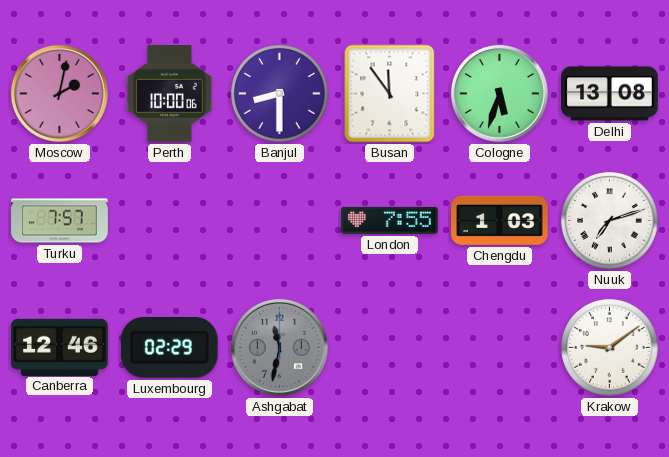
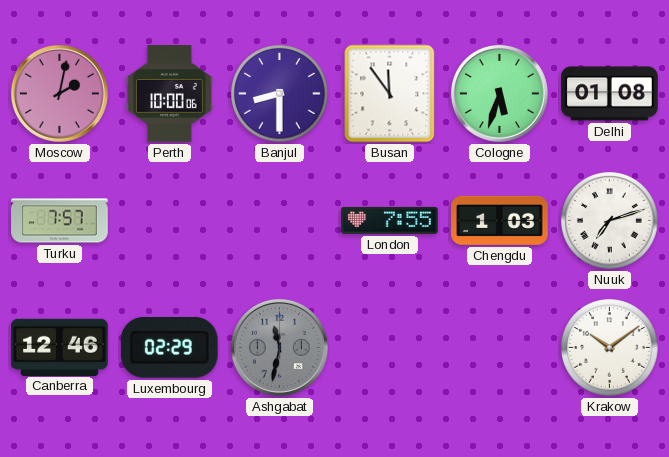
Delhi: 13:08 -> 01:08 (610, 94)
Krakow: 9:09 -> 10:09 (610, 348)
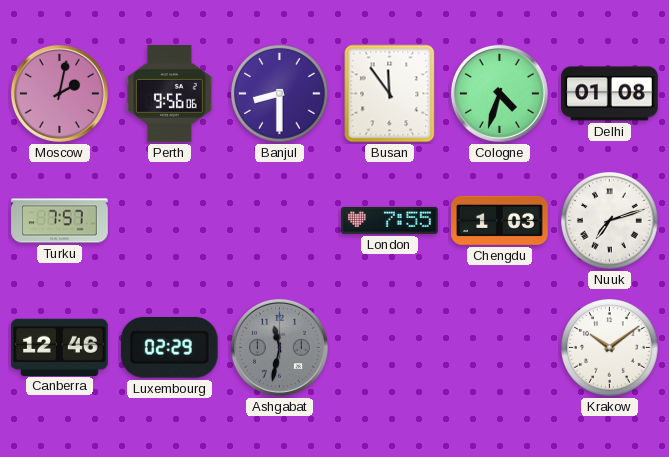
Perth: 10:00 -> 9:56 (169, 94)
Cologne: 5:33 -> 4:33 (499, 93)
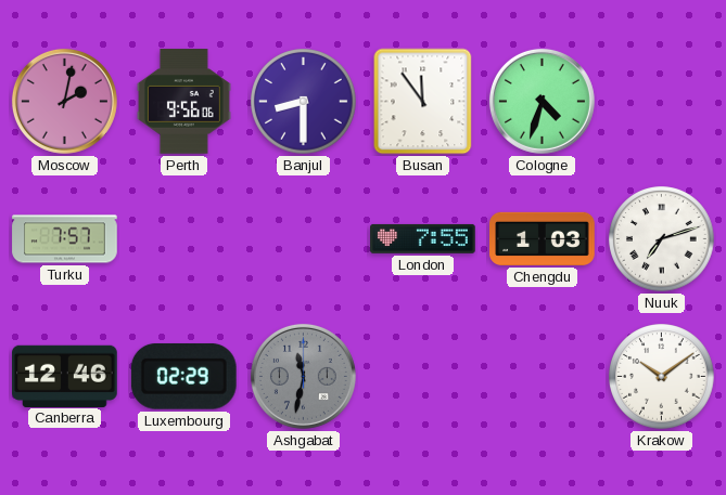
Delhi: 01:08 -> none (610, 94)
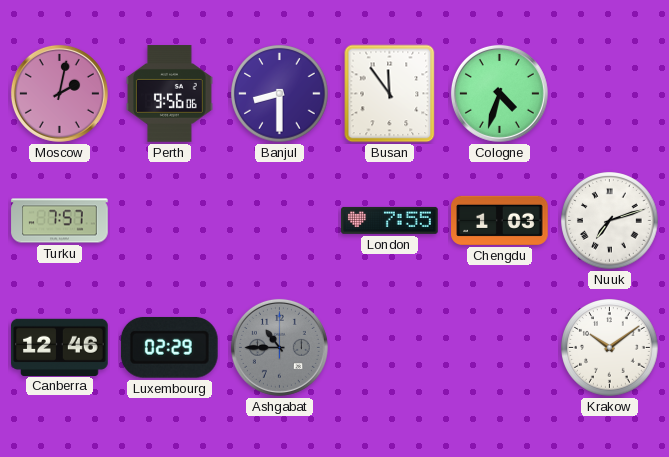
Ashgabat: 11:32 -> 10:45 (279, 347)
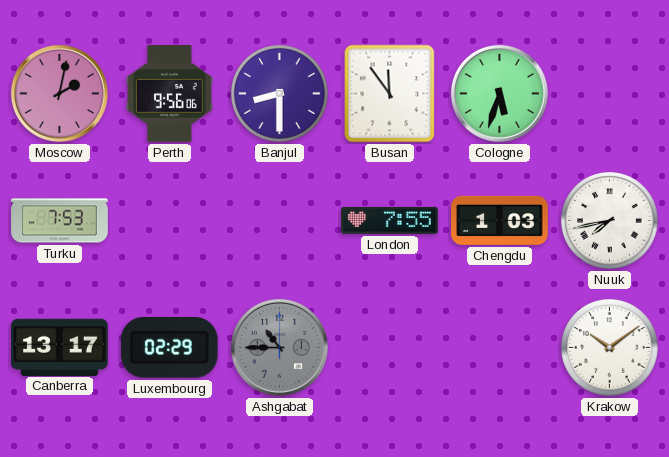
Cologne: 4:33 -> 5:33 (499, 93)
Turku: 7:57 -> 7:53 (60, 221)
Nuuk: 7:12 -> 7:43 (610, 221)
Canberra: 12:46 -> 13:17 (60, 347)
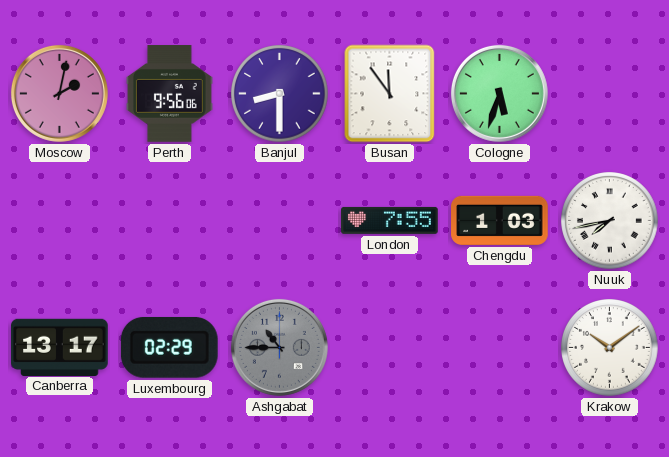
Turku: 7:53 -> none (60, 221)
